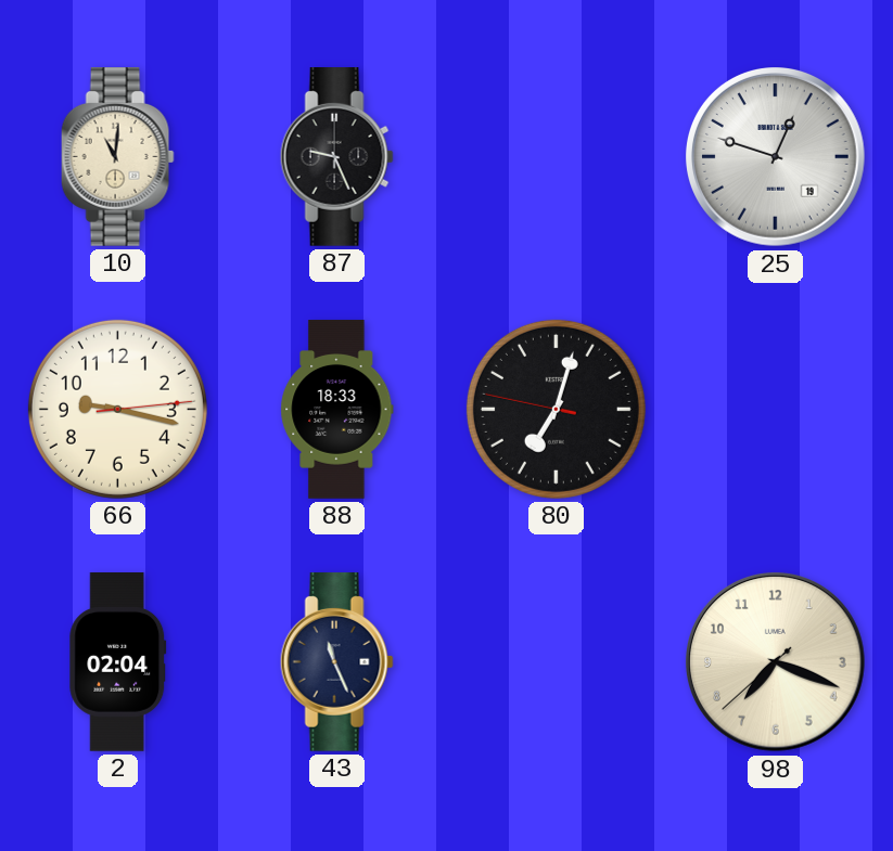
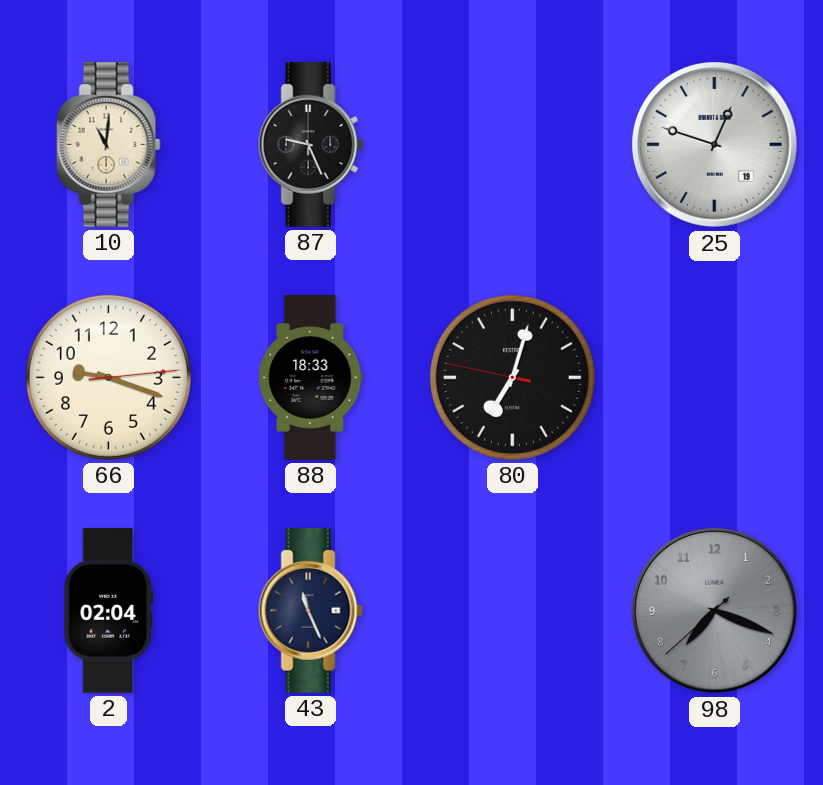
66: 9:17 -> 9:18 (108, 377)
98 dial: cream -> grey (715, 611)
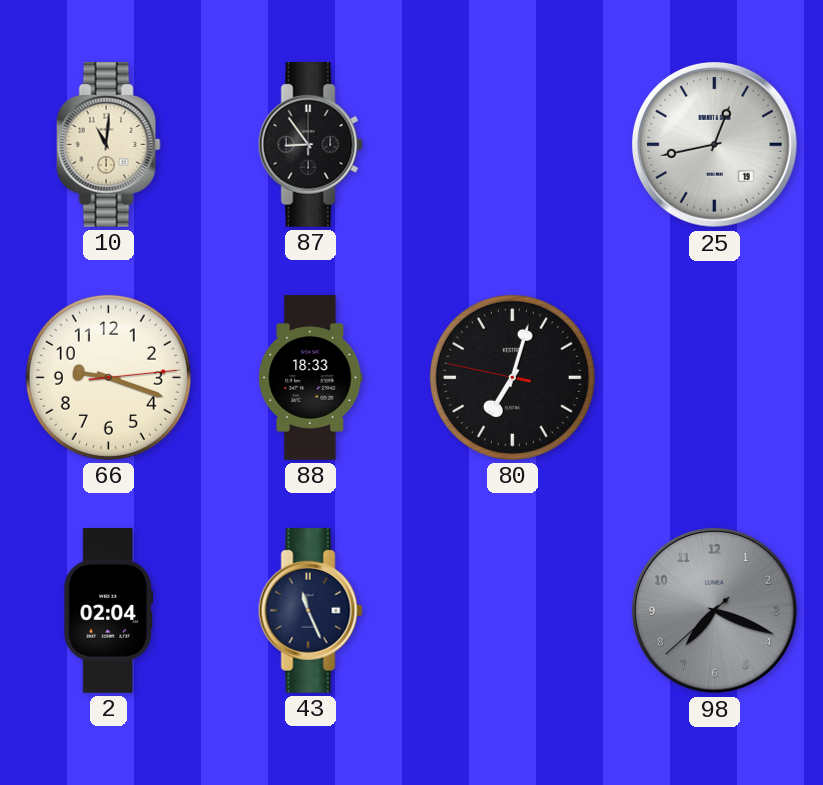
87: 9:26 -> 8:54 (310, 145)
25: 12:48 -> 12:43 (715, 145)
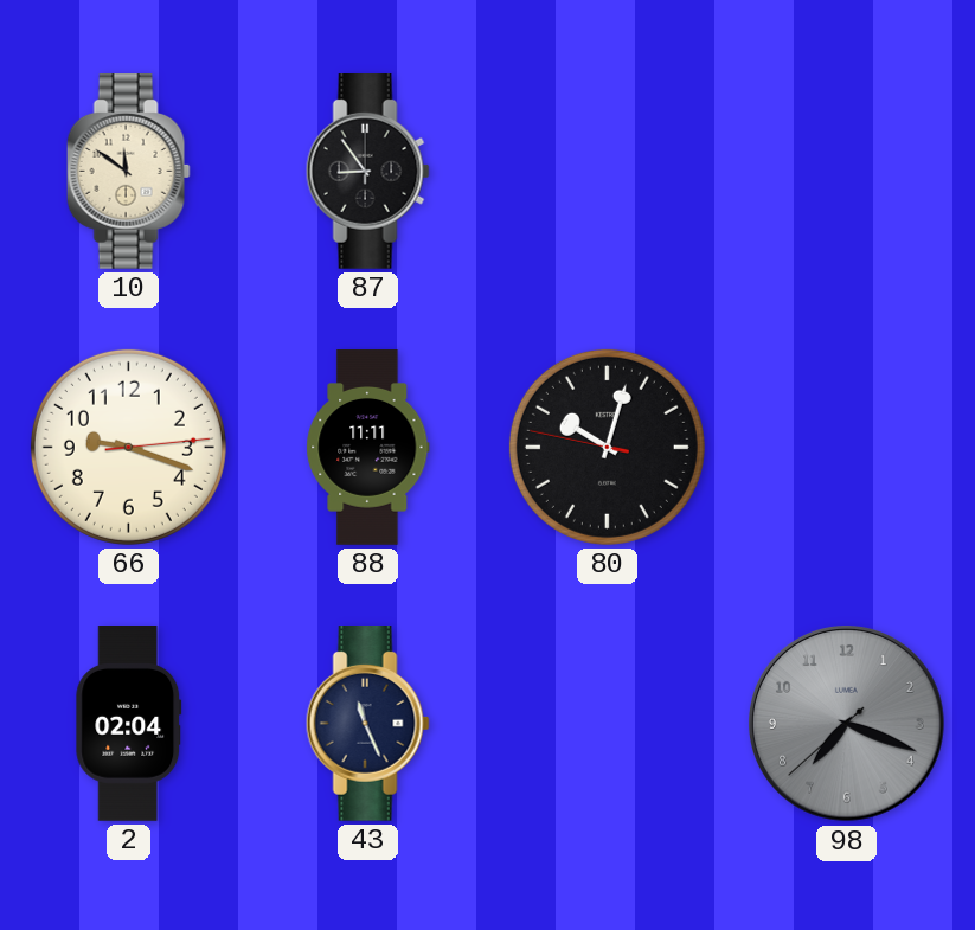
10: 11:01 -> 11:51 (128, 172)
25: 12:43 -> none (715, 145)
88: 18:33 -> 11:11 (368, 448)
80: 7:02 -> 10:02 (607, 447)
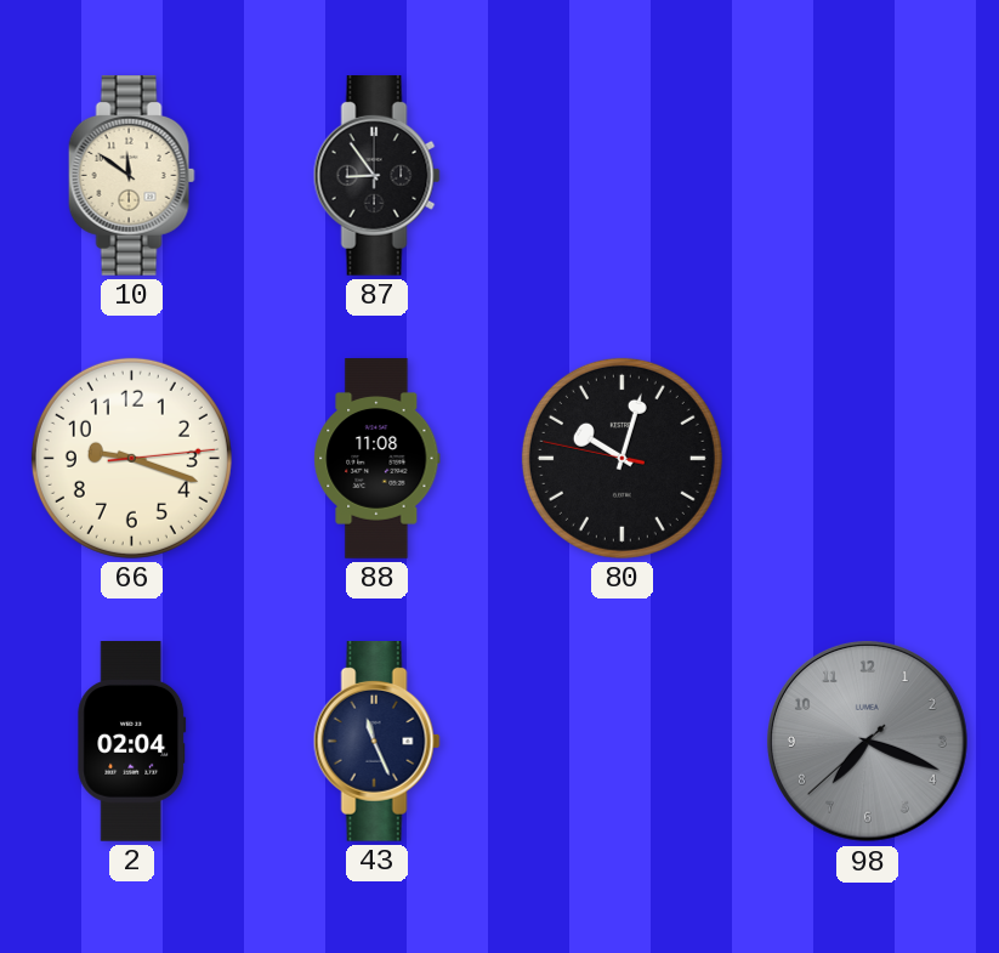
88: 11:11 -> 11:08 (378, 459)
